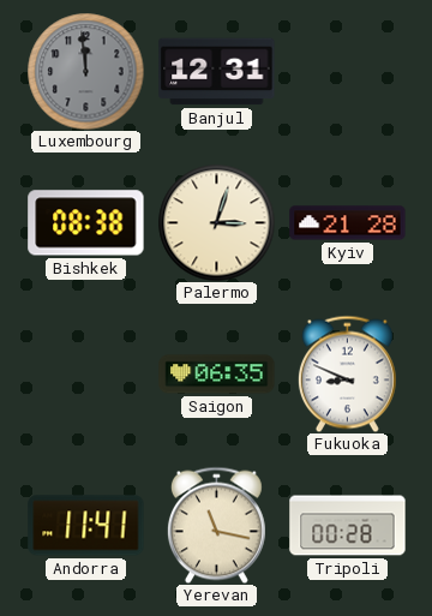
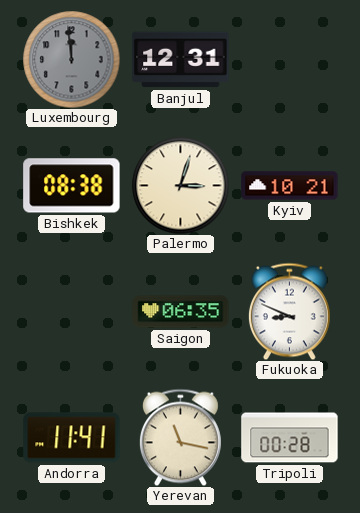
Kyiv: 21:28 -> 10:21 (290, 186)
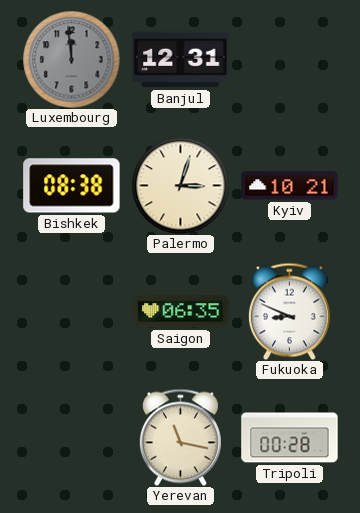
Andorra: 11:41 -> none (72, 438)
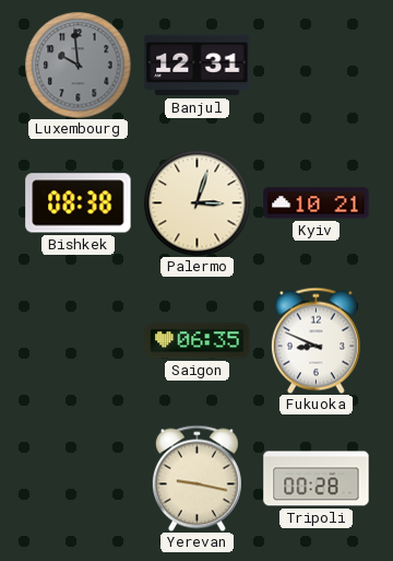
Luxembourg: 11:59 -> 9:59 (78, 65)
Yerevan: 11:17 -> 9:17 (196, 478)
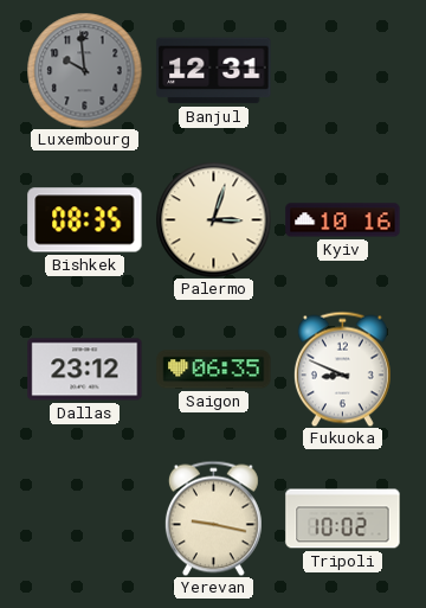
Bishkek: 08:38 -> 08:35 (85, 220)
Kyiv: 10:21 -> 10:16 (343, 220)
Dallas: none -> 23:12 (85, 370)
Tripoli: 00:28 -> 10:02 (343, 519)
